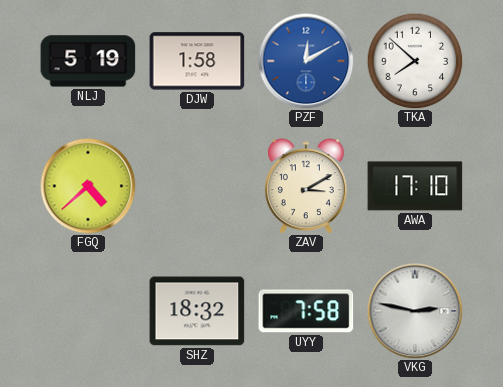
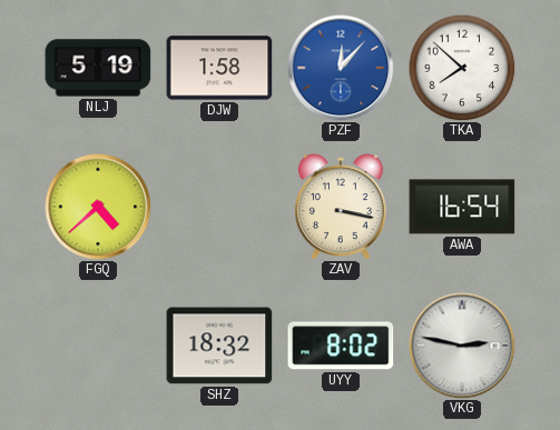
PZF: 12:10 -> 12:07 (341, 68)
ZAV: 3:10 -> 3:17 (341, 207)
AWA: 17:10 -> 16:54 (462, 207)
UYY: 7:58 -> 8:02 (341, 346)
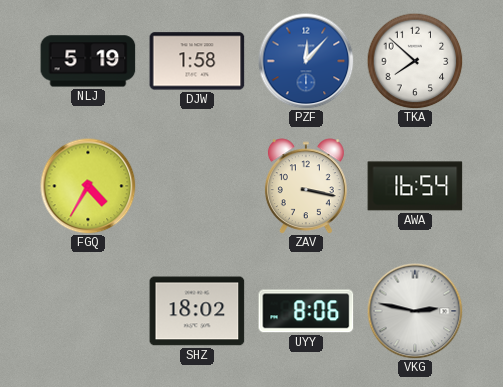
FGQ: 4:38 -> 4:35 (88, 186)
SHZ: 18:32 -> 18:02 (197, 311)
UYY: 8:02 -> 8:06 (306, 311)
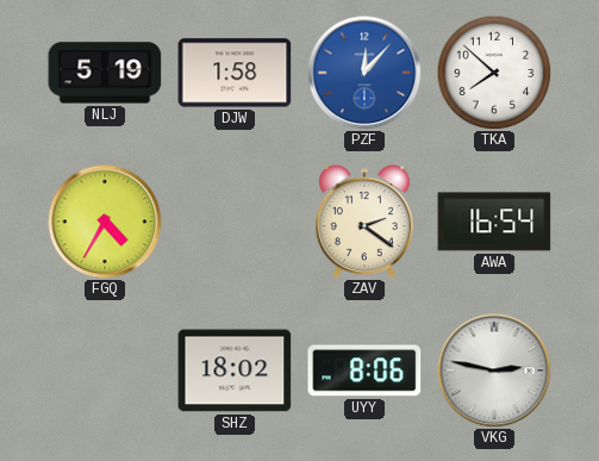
ZAV: 3:17 -> 2:21 (364, 222)
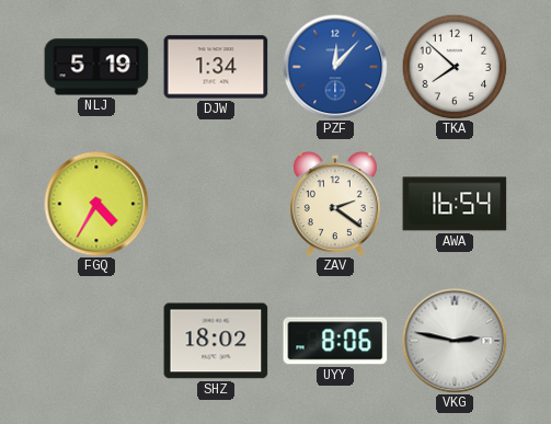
DJW: 1:58 -> 1:34 (216, 67)
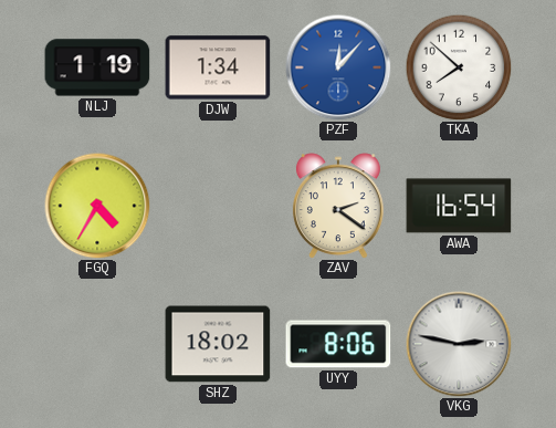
NLJ: 5:19 -> 1:19 (97, 67)
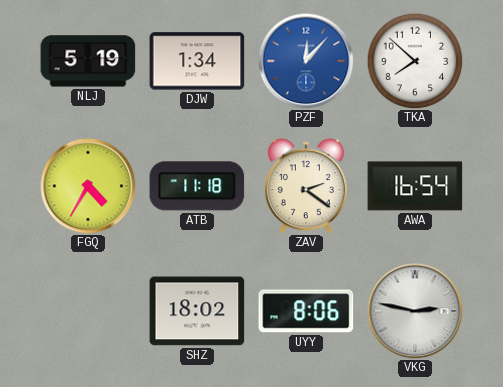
NLJ: 1:19 -> 5:19 (88, 61)
ATB: none -> 11:18 (197, 186)
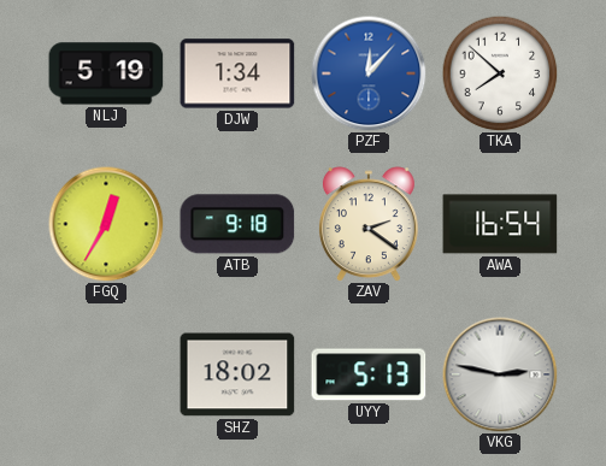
FGQ: 4:35 -> 12:35 (106, 224)
ATB: 11:18 -> 9:18 (237, 224)
UYY: 8:06 -> 5:13 (369, 374)
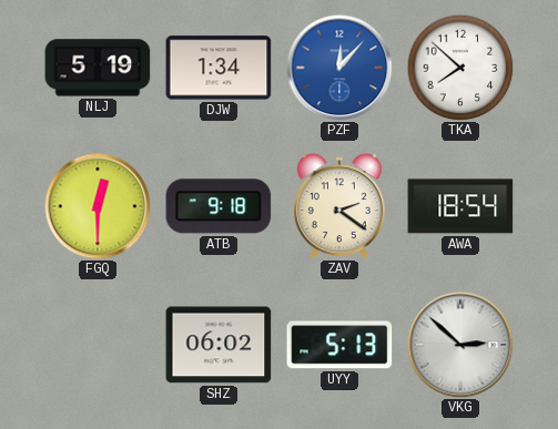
FGQ: 12:35 -> 12:30 (98, 206)
AWA: 16:54 -> 18:54 (460, 206)
SHZ: 18:02 -> 06:02 (219, 345)
VKG: 2:47 -> 2:52 (460, 345)
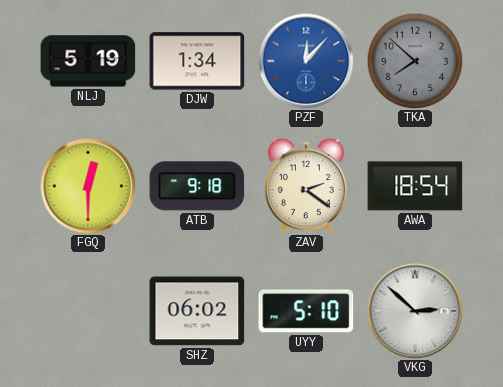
TKA dial: white -> grey (415, 61)
UYY: 5:13 -> 5:10 (306, 311)
